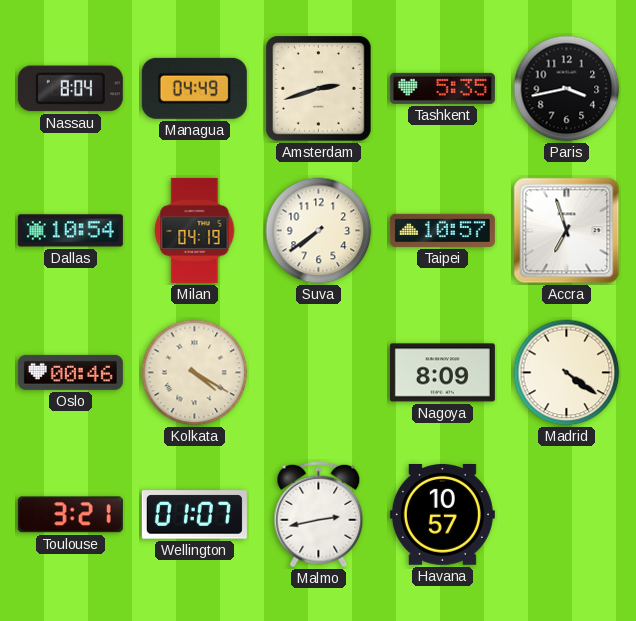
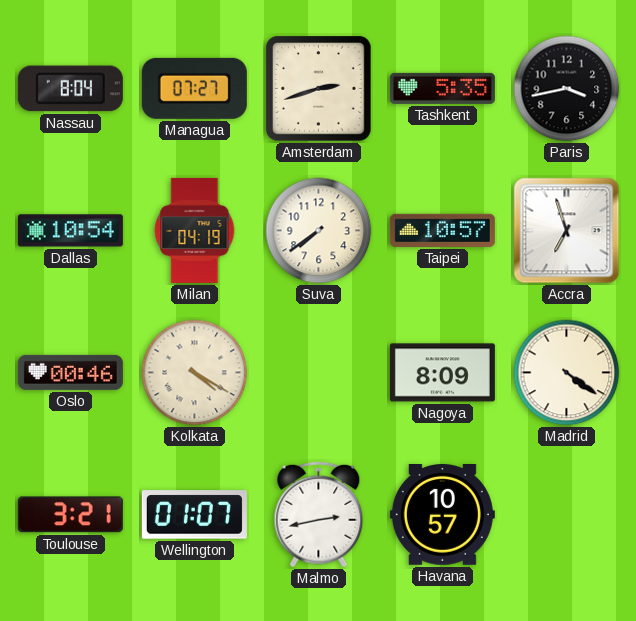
Managua: 04:49 -> 07:27 (194, 88)
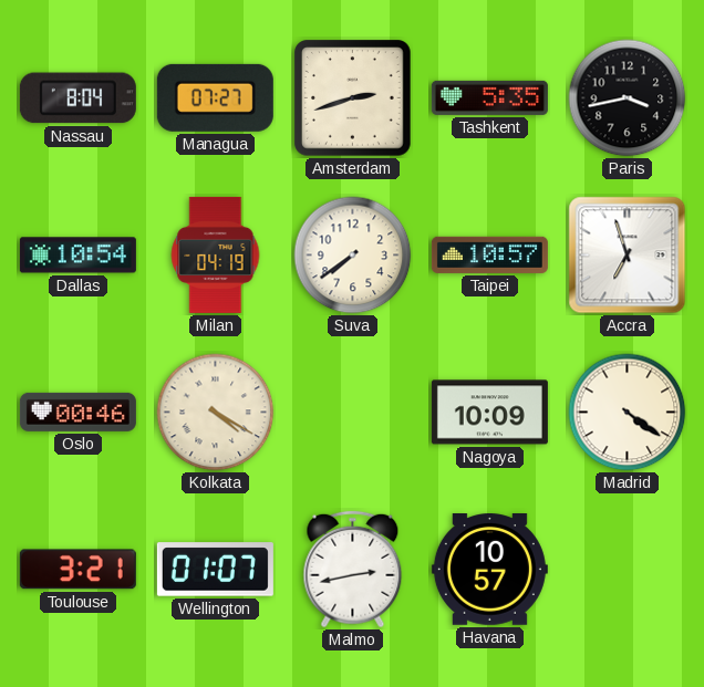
Nagoya: 8:09 -> 10:09 (489, 413)
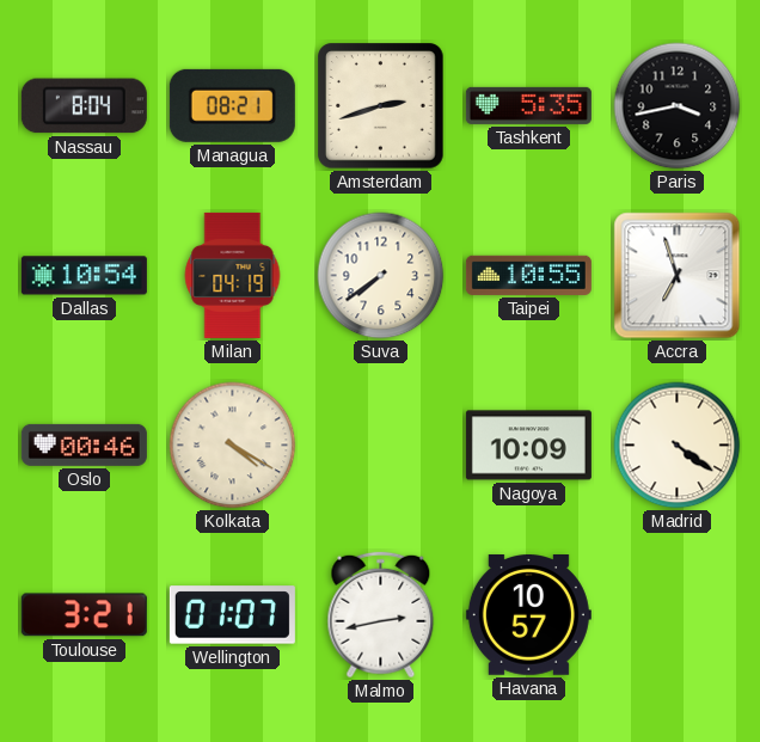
Managua: 07:27 -> 08:21 (232, 105)
Taipei: 10:57 -> 10:55 (528, 275)
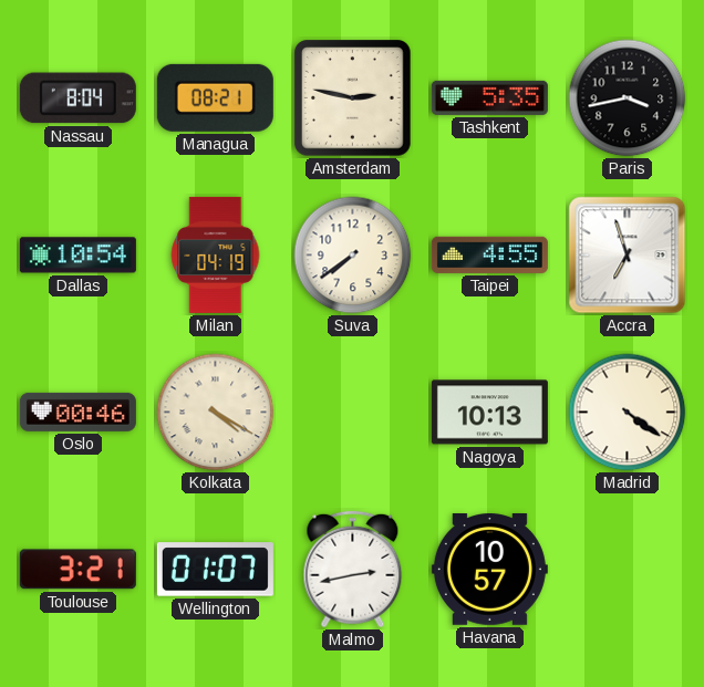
Amsterdam: 2:42 -> 2:47 (353, 98)
Taipei: 10:55 -> 4:55 (489, 254)
Nagoya: 10:09 -> 10:13 (489, 413)
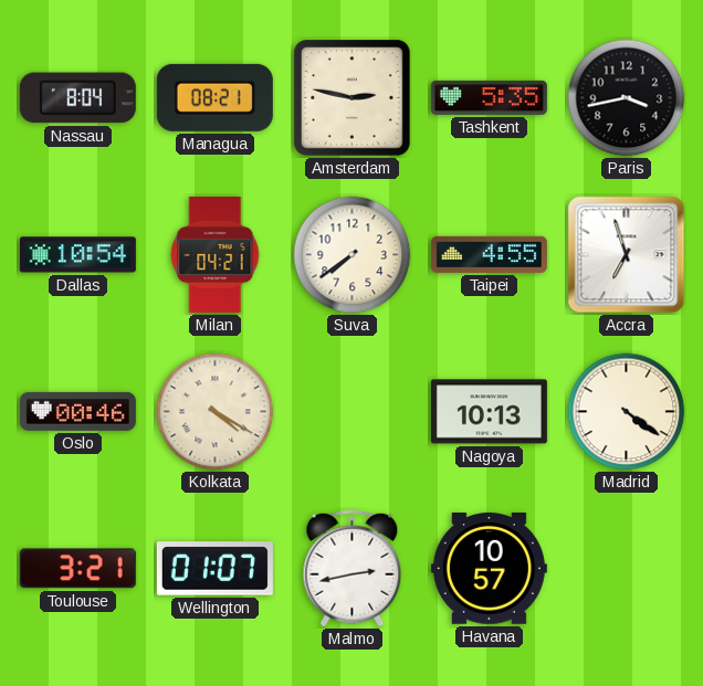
Milan: 04:19 -> 04:21 (216, 254)
